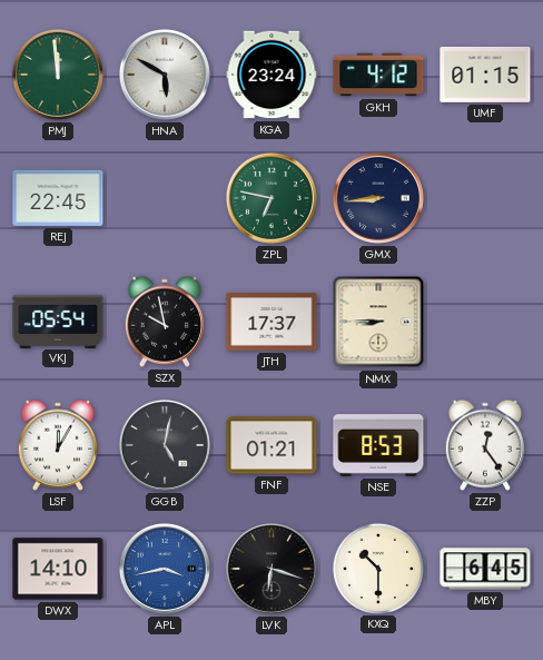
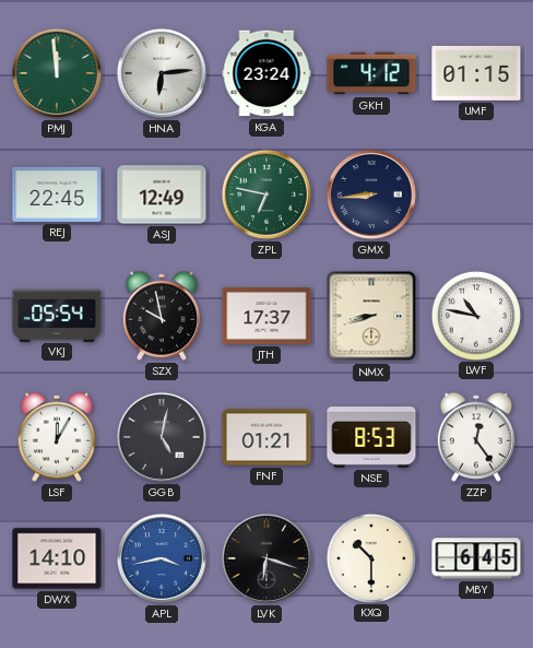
HNA: 5:50 -> 6:14 (162, 73)
ASJ: none -> 12:49 (162, 195)
NMX: 8:45 -> 8:42 (371, 316)
LWF: none -> 10:47 (475, 315)
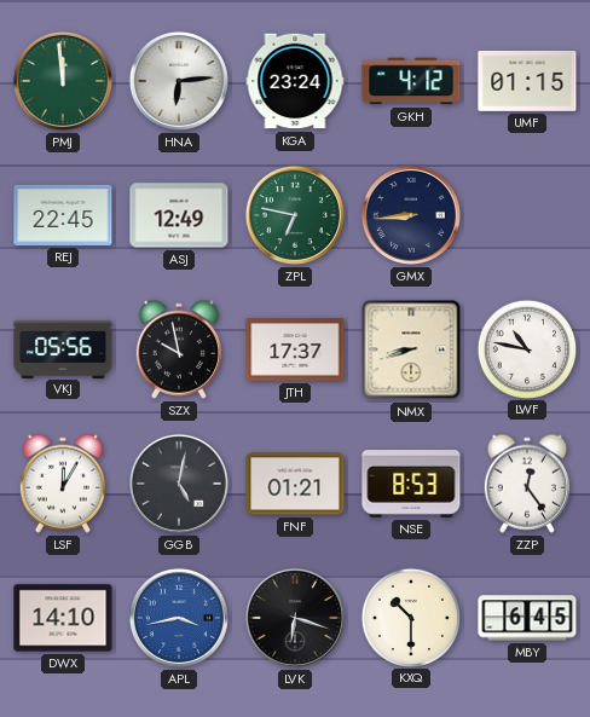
VKJ: 05:54 -> 05:56 (63, 348)
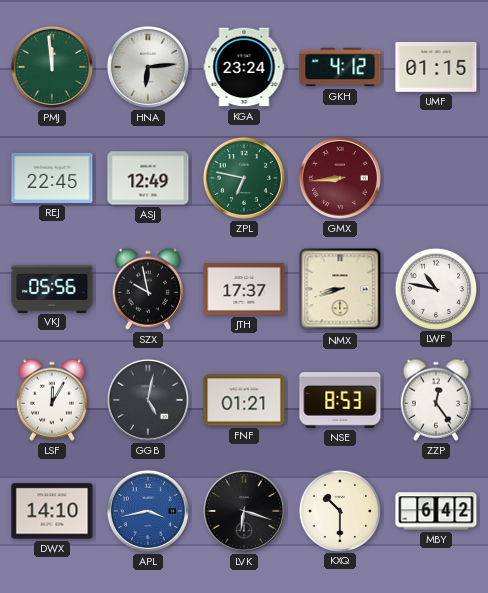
GMX dial: navy -> burgundy (340, 178)
MBY: 6:45 -> 6:42 (436, 511)
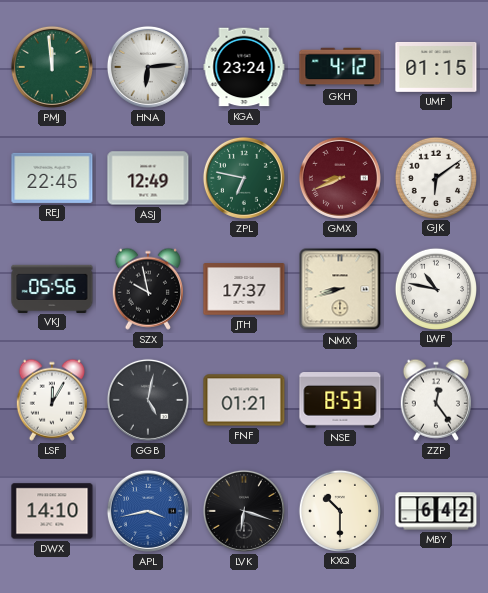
GMX: 8:44 -> 8:41 (340, 178)
GJK: none -> 6:09 (435, 177)
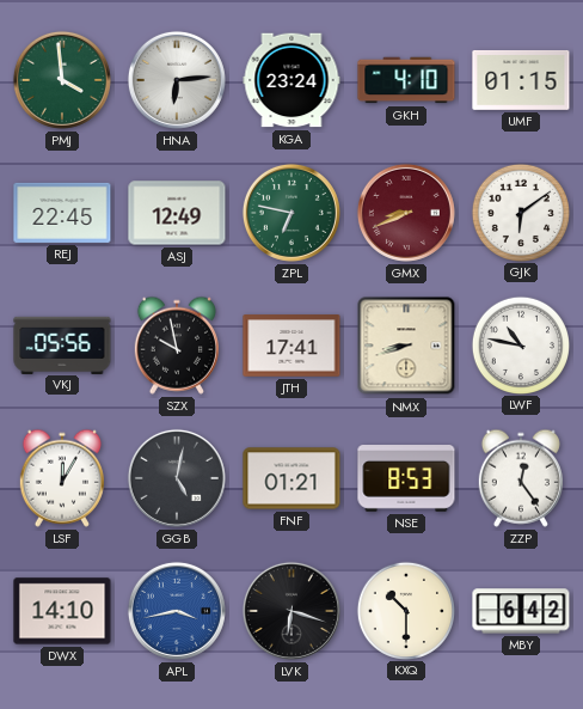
PMJ: 11:59 -> 3:59 (62, 80)
GKH: 4:12 -> 4:10 (406, 80)
JTH: 17:37 -> 17:41 (291, 346)
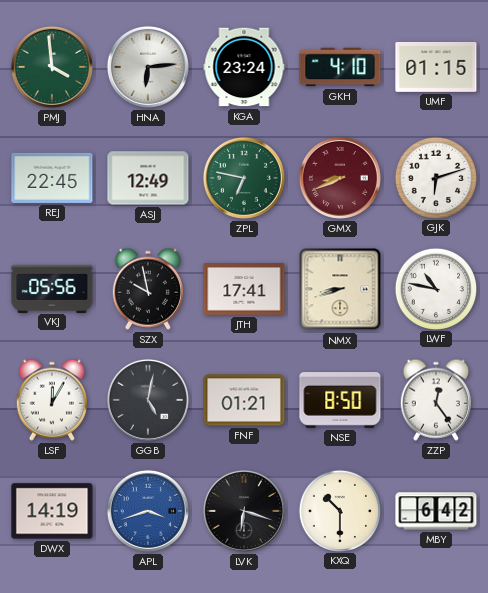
GJK: 6:09 -> 6:12 (435, 177)
NSE: 8:53 -> 8:50 (340, 401)
DWX: 14:10 -> 14:19 (52, 511)
APL: 3:43 -> 3:42 (148, 511)
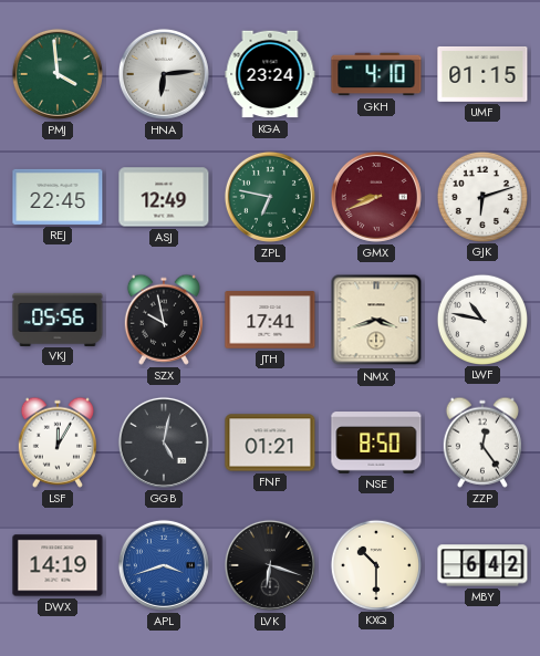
NMX: 8:42 -> 3:42 (376, 320)
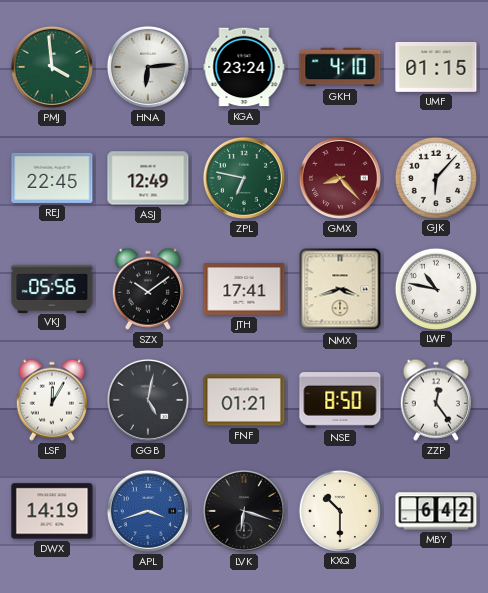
GMX: 8:41 -> 8:23 (340, 178)
GJK: 6:12 -> 6:07 (435, 177)
SZX: 9:58 -> 10:09 (148, 289)
